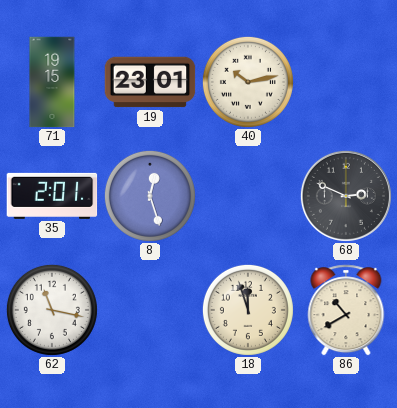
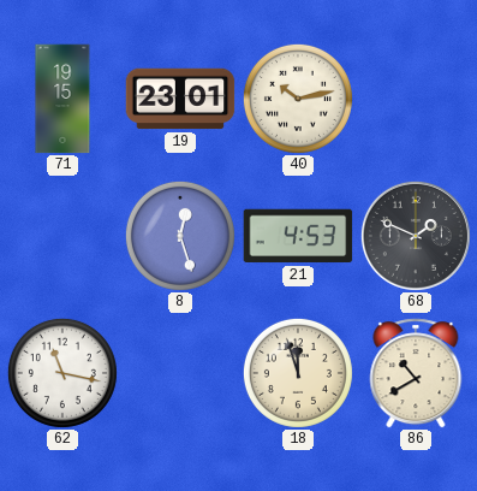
35: 2:01 -> none (52, 196)
21: none -> 4:53 (298, 236)
68: 2:49 -> 1:49 (416, 236)
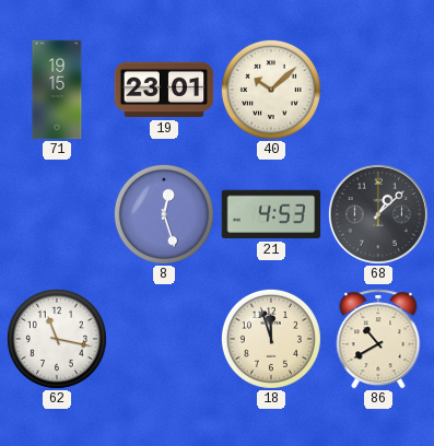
40: 10:13 -> 10:08 (271, 90)
68: 1:49 -> 1:08 (378, 214)
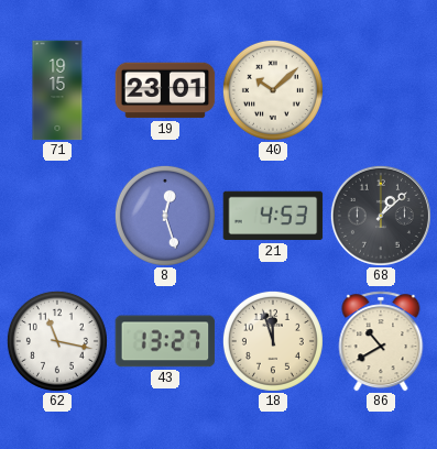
43: none -> 13:27 (165, 341)
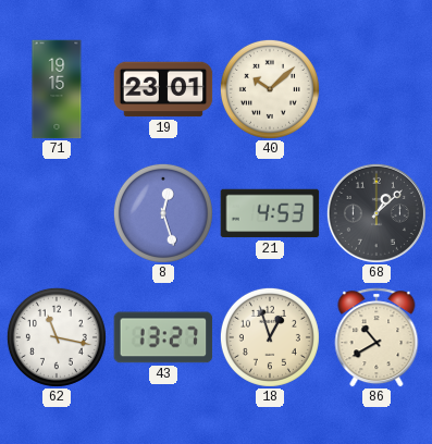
18: 11:57 -> 12:57 (270, 337)
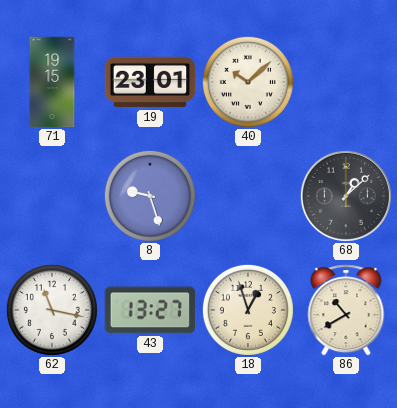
8: 12:27 -> 9:27 (150, 196)
21: 4:53 -> none (270, 213)
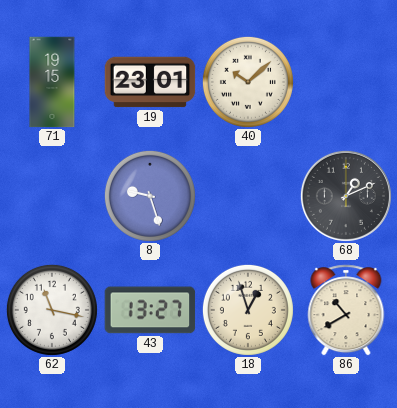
68: 1:08 -> 1:11 (346, 196)
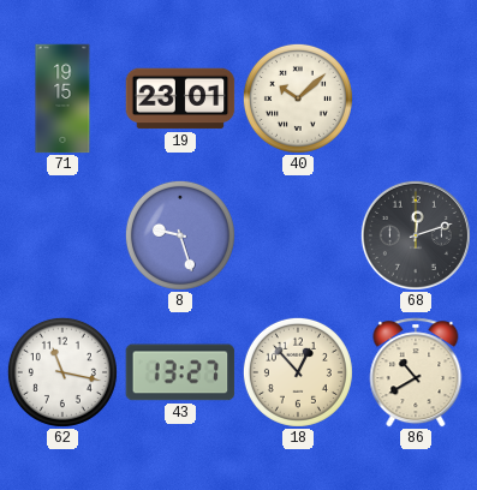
68: 1:11 -> 12:12 (416, 235)
18: 12:57 -> 12:53 (298, 372)
